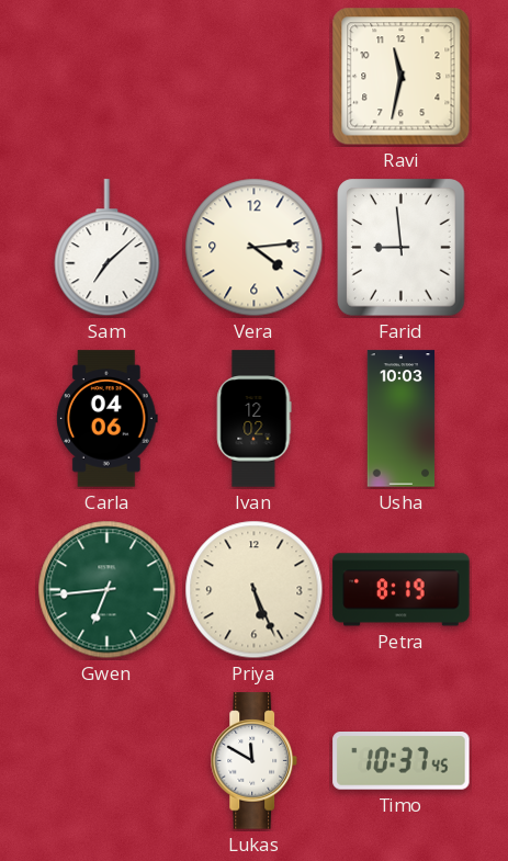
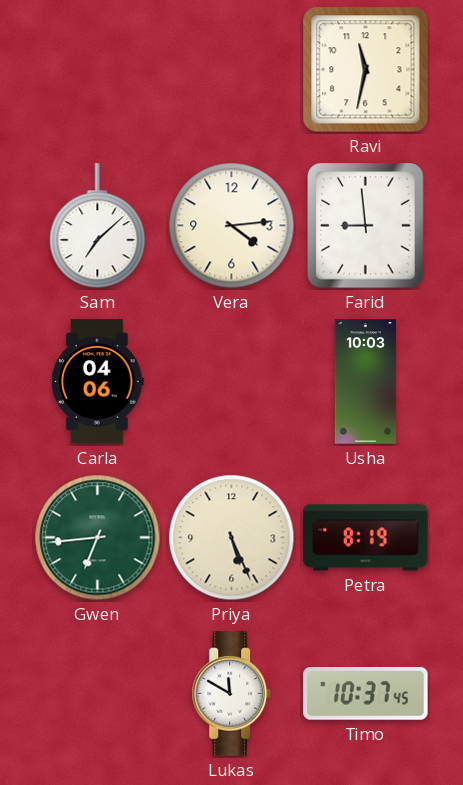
Ivan: 12:02 -> none (253, 419)
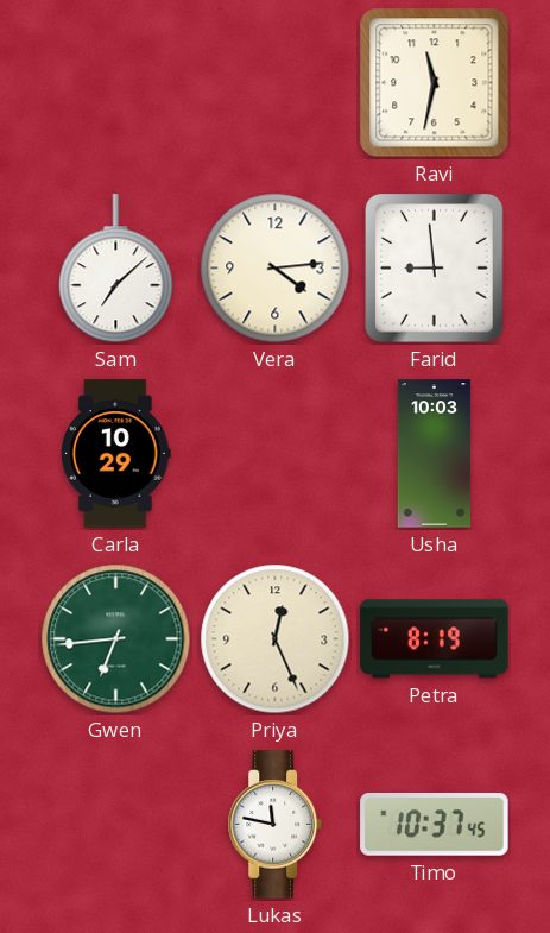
Carla: 04:06 -> 10:29 (115, 454)
Priya: 5:26 -> 12:26 (276, 639)
Lukas: 11:50 -> 11:47 (276, 825)
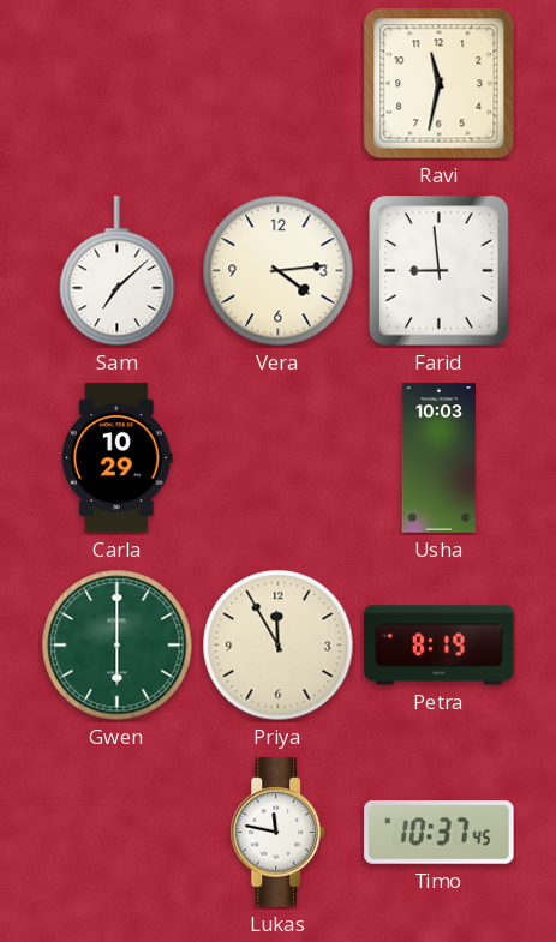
Gwen: 6:44 -> 6:00 (118, 646)
Priya: 12:26 -> 11:55 (279, 646)
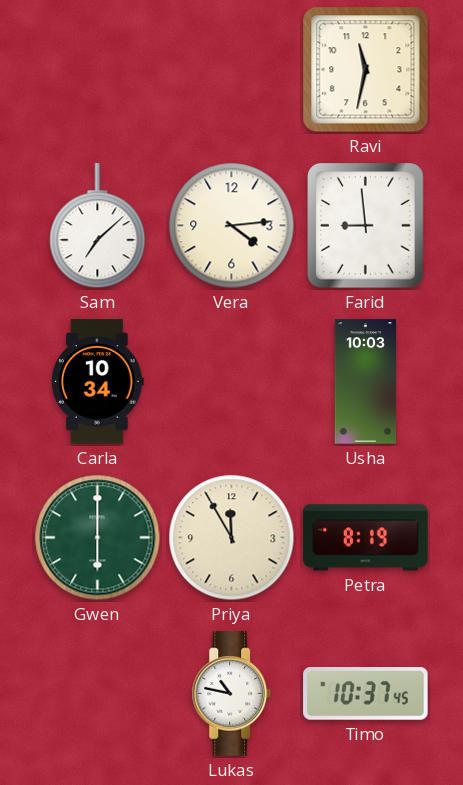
Carla: 10:29 -> 10:34 (97, 382)
Lukas: 11:47 -> 10:47 (232, 694)
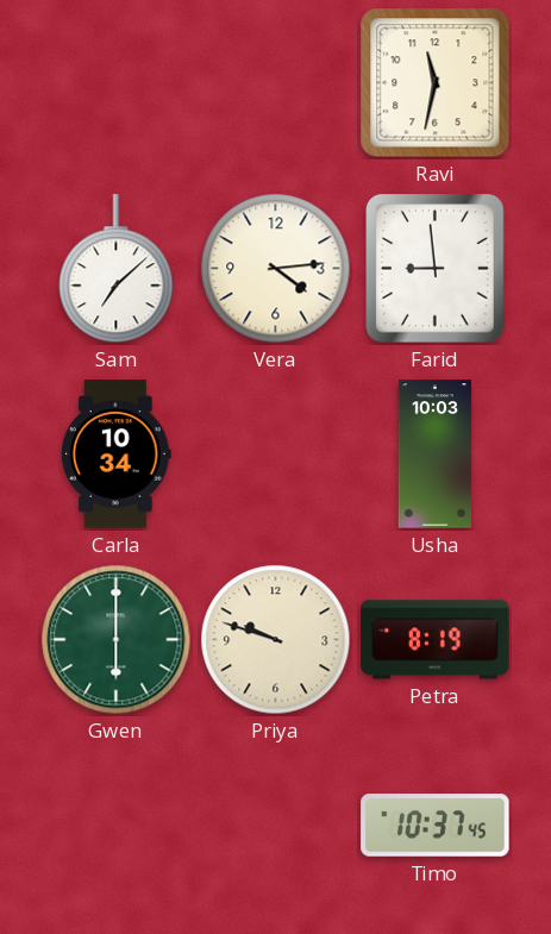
Priya: 11:55 -> 9:48 (276, 640)
Lukas: 10:47 -> none (232, 694)
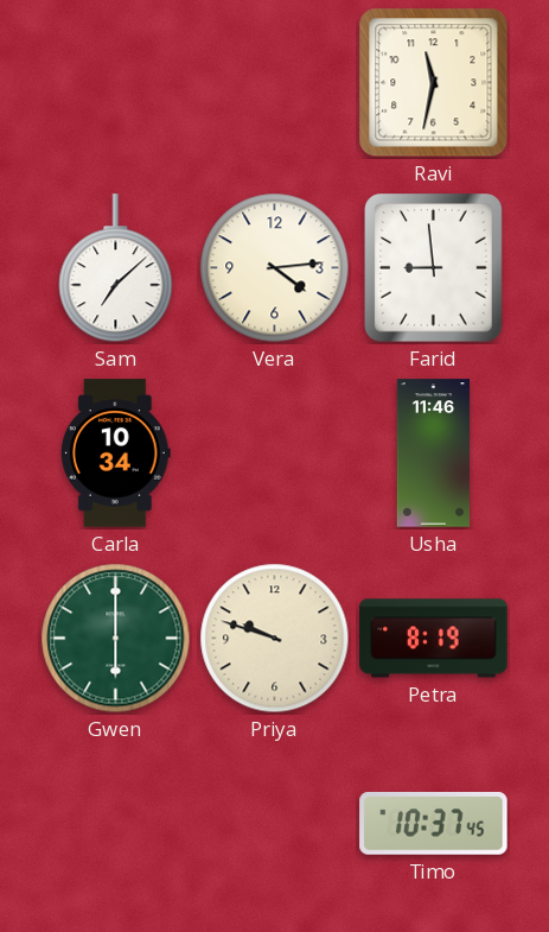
Usha: 10:03 -> 11:46 (434, 454)
